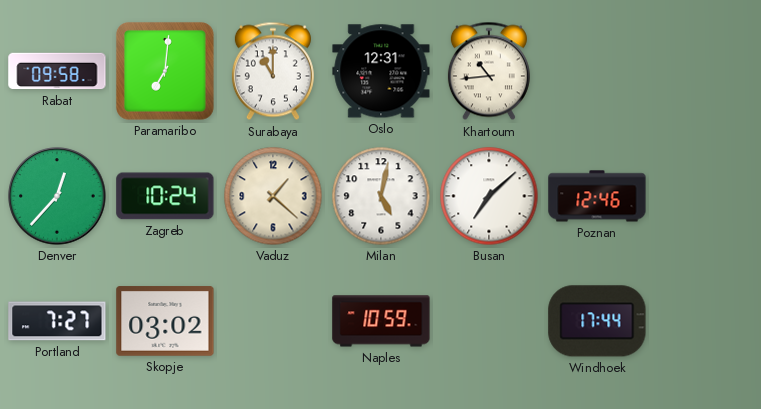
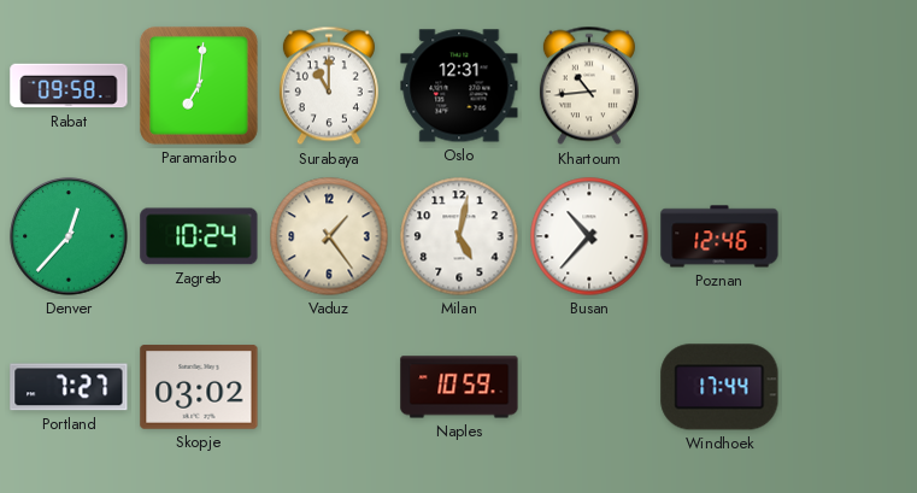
Vaduz: 1:22 -> 1:24 (329, 236)
Busan: 7:08 -> 10:37 (589, 236)
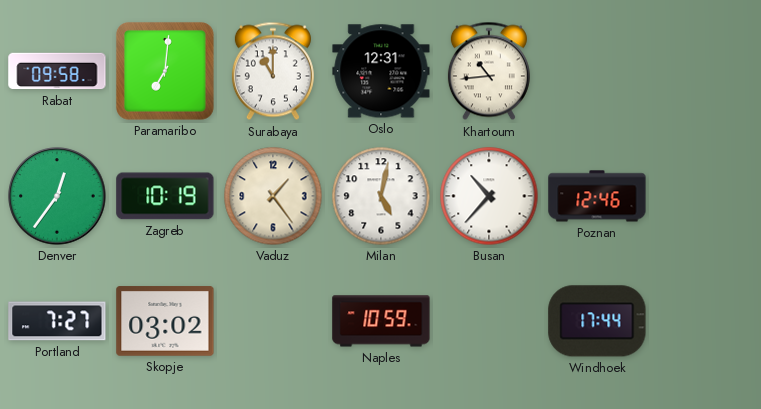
Denver: 12:37 -> 12:36 (57, 196)
Zagreb: 10:24 -> 10:19 (165, 196)
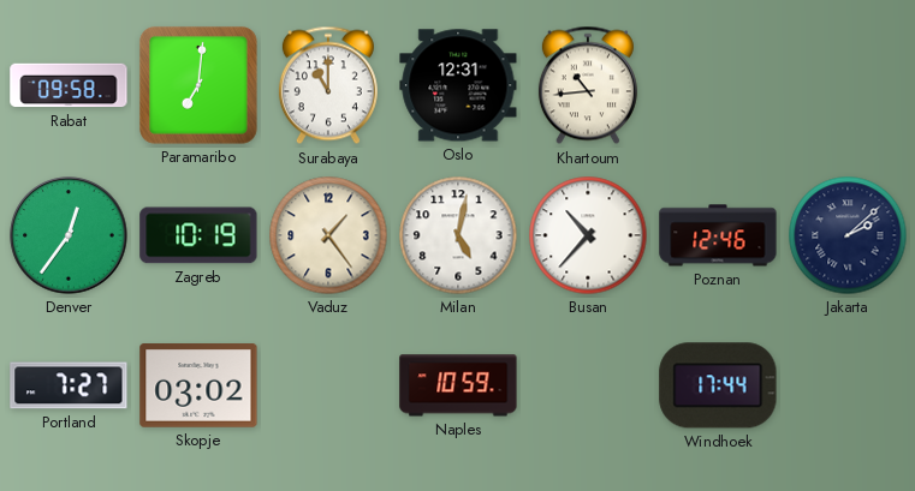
Jakarta: none -> 2:08 (848, 235)
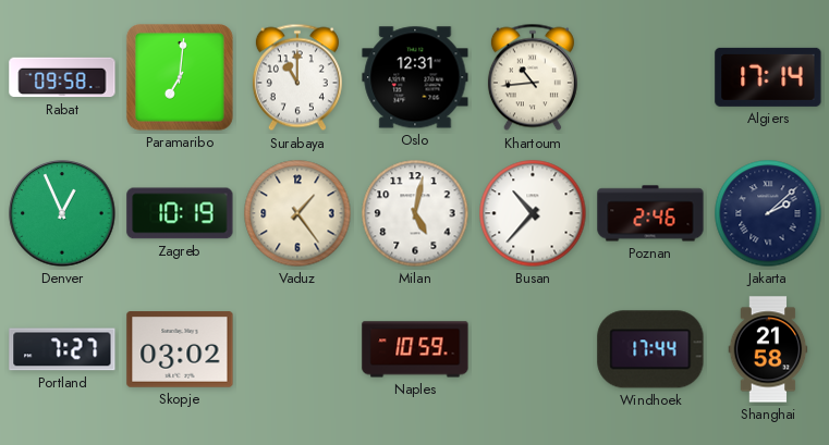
Algiers: none -> 17:14 (768, 77)
Denver: 12:36 -> 12:56 (62, 213)
Poznan: 12:46 -> 2:46 (650, 213)
Shanghai: none -> 21:58 (768, 349)
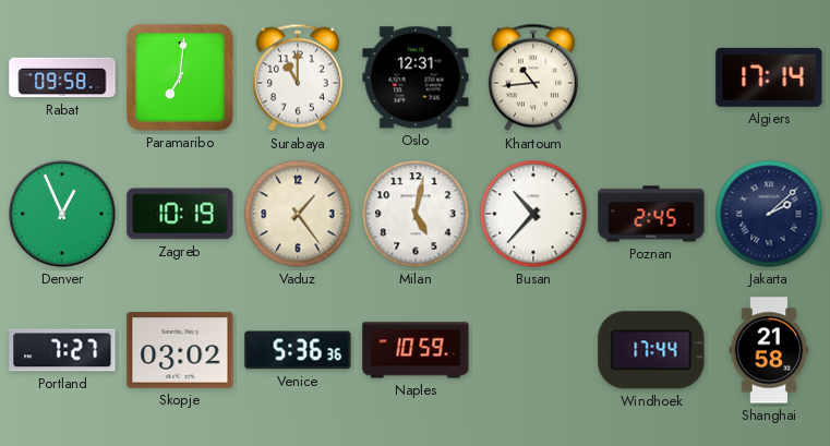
Poznan: 2:46 -> 2:45 (651, 214)
Venice: none -> 5:36 (298, 350)
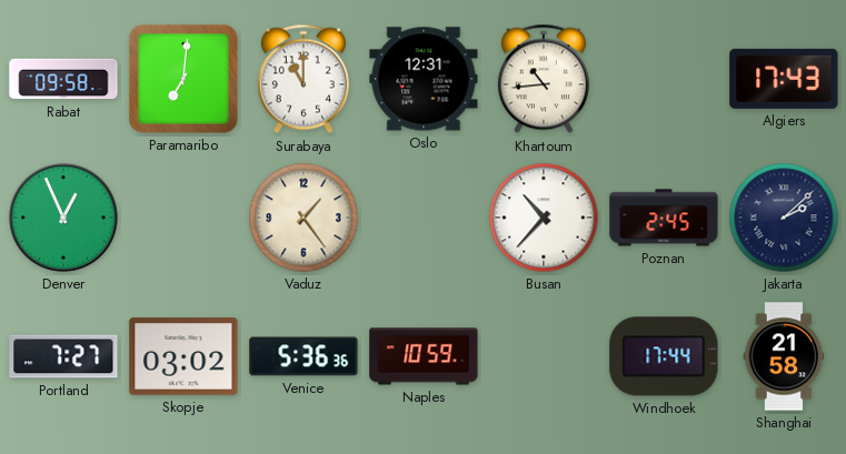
Algiers: 17:14 -> 17:43 (784, 79)
Zagreb: 10:19 -> none (180, 214)
Milan: 5:02 -> none (416, 214)
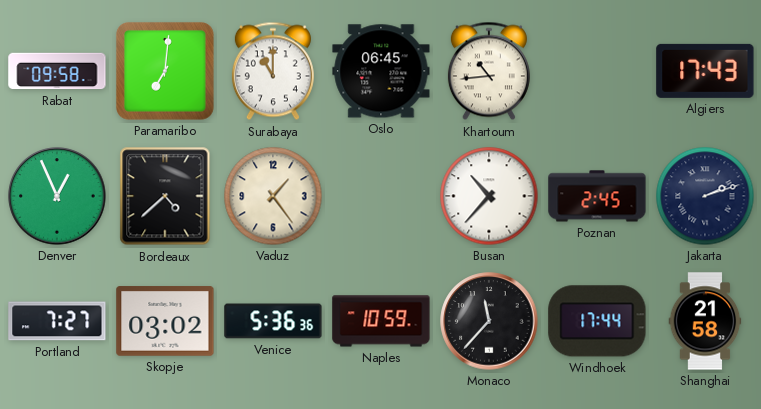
Oslo: 12:31 -> 06:45 (381, 71)
Bordeaux: none -> 4:38 (165, 196)
Jakarta: 2:08 -> 2:12 (705, 196)
Monaco: none -> 11:37 (489, 321)
